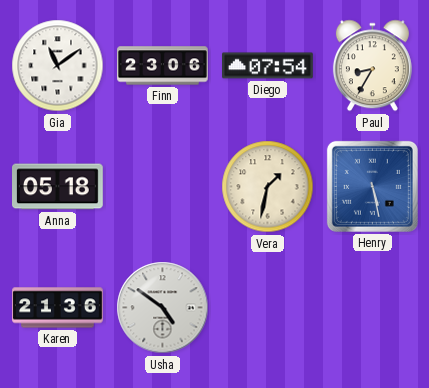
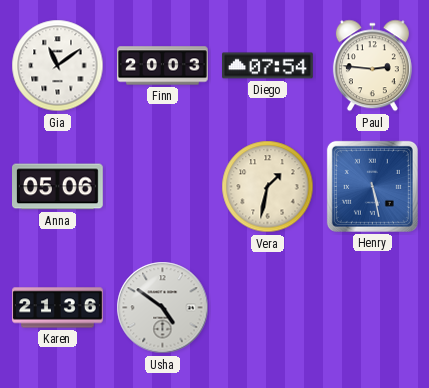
Finn: 23:06 -> 20:03 (163, 66)
Paul: 8:35 -> 2:46 (372, 66)
Anna: 05:18 -> 05:06 (58, 187)
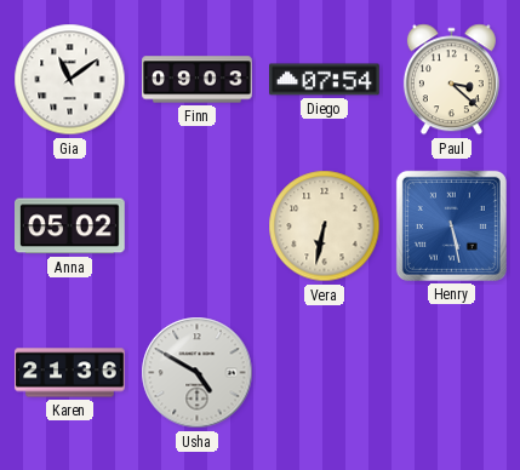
Finn: 20:03 -> 09:03 (198, 80)
Paul: 2:46 -> 3:22 (451, 80)
Anna: 05:06 -> 05:02 (70, 227)
Vera: 1:32 -> 6:32 (325, 227)
Usha: 4:51 -> 4:50 (198, 373)
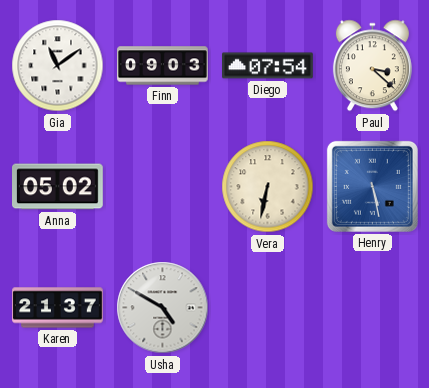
Karen: 21:36 -> 21:37 (58, 308)
